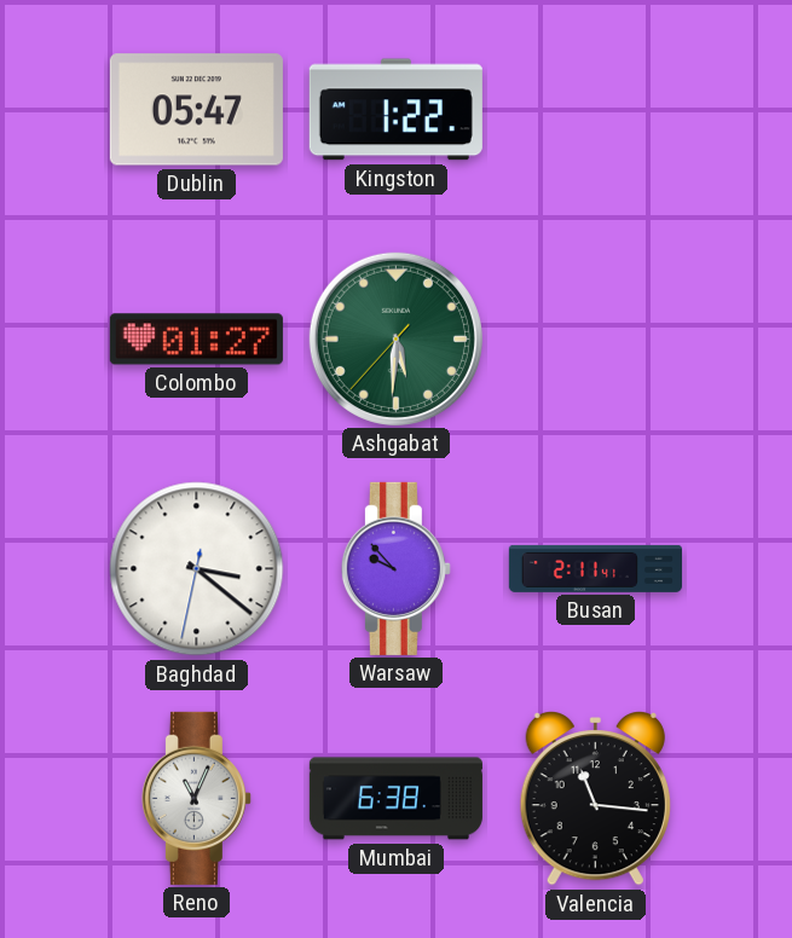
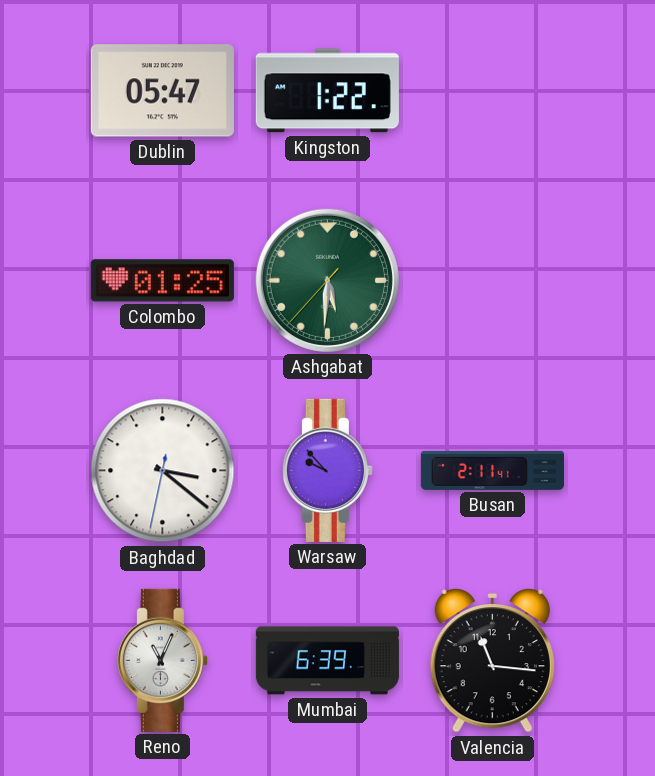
Colombo: 01:27 -> 01:25 (162, 281)
Mumbai: 6:38 -> 6:39 (327, 661)
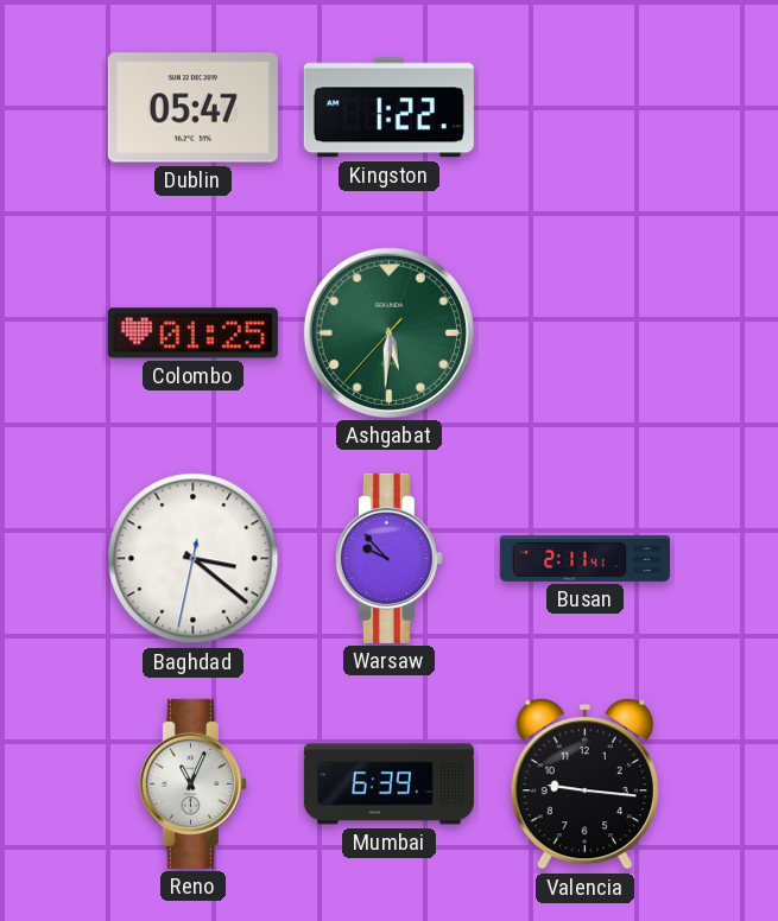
Valencia: 11:16 -> 9:16 (584, 785)
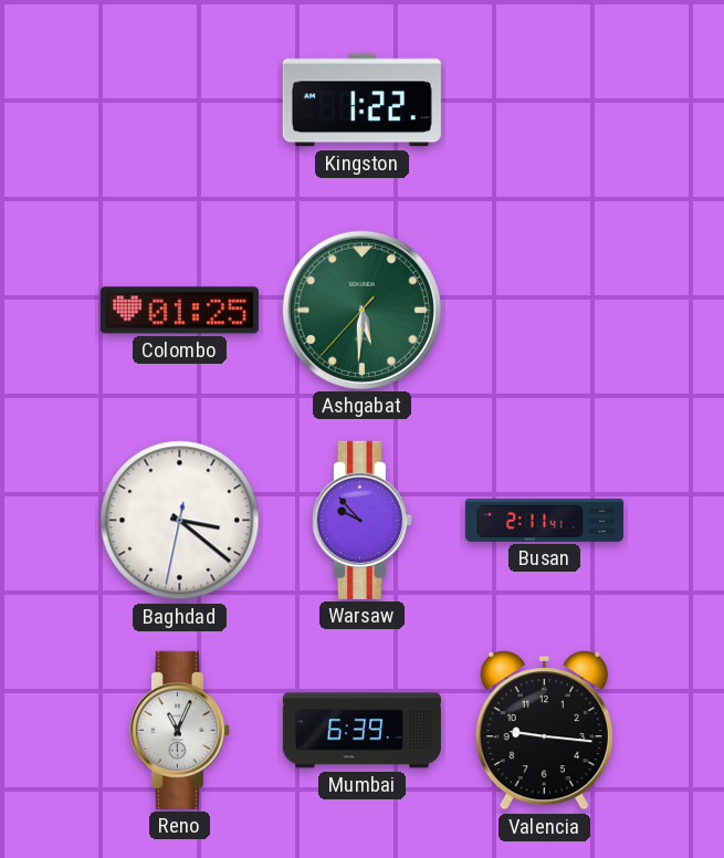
Dublin: 05:47 -> none (192, 108)
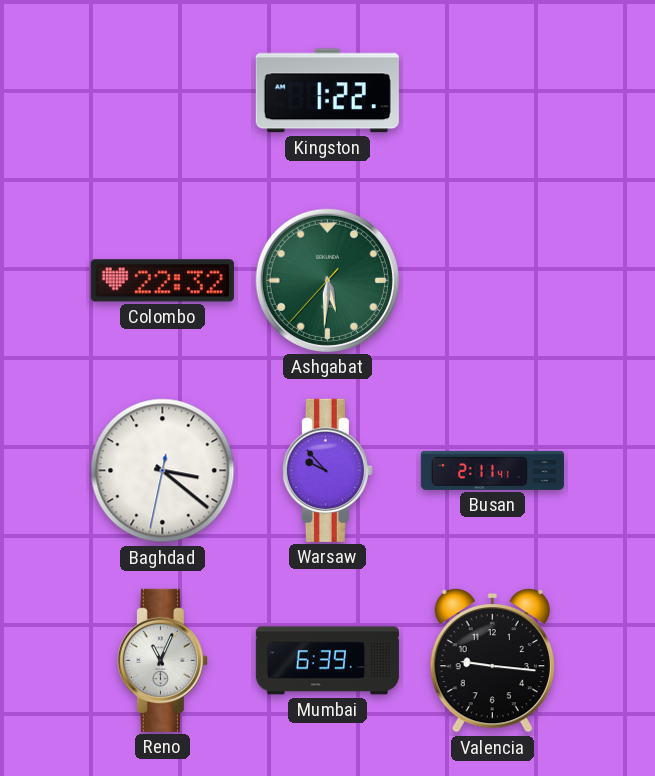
Colombo: 01:25 -> 22:32 (162, 281)
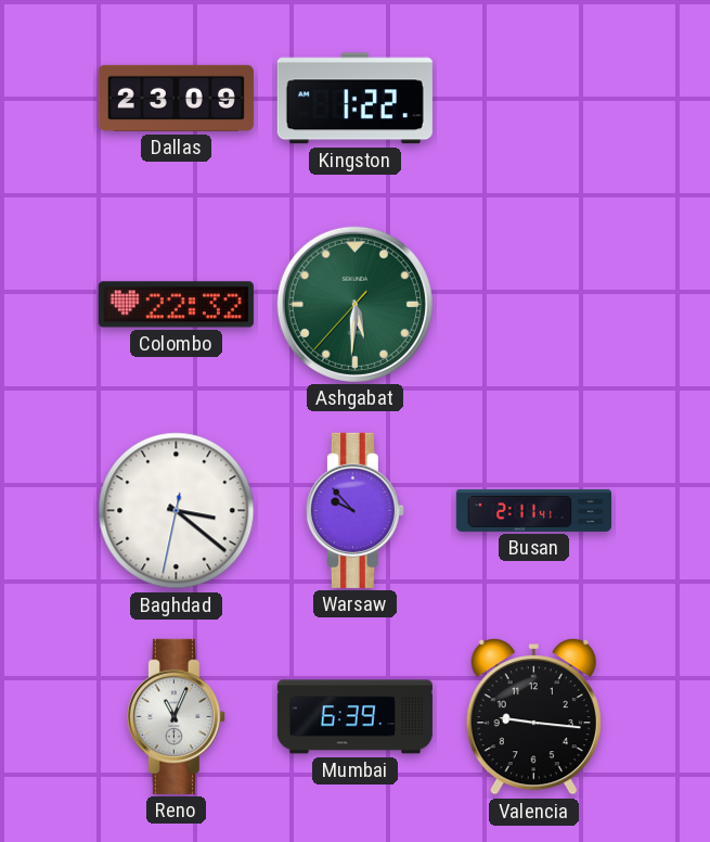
Dallas: none -> 23:09 (176, 98)
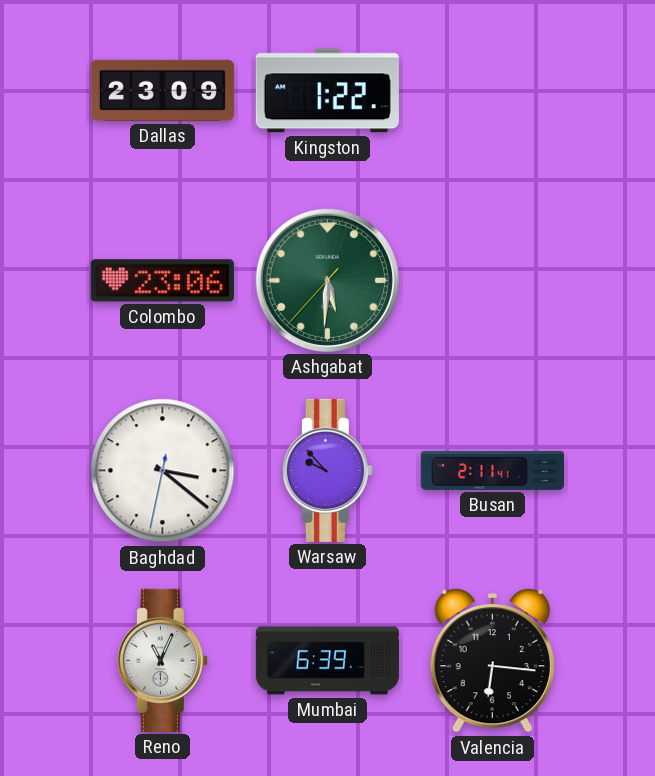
Colombo: 22:32 -> 23:06 (162, 281)
Valencia: 9:16 -> 6:16 (492, 661)
